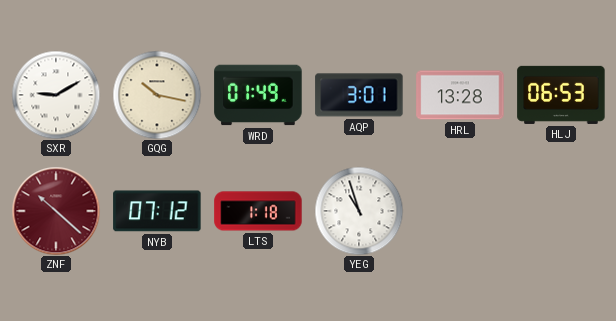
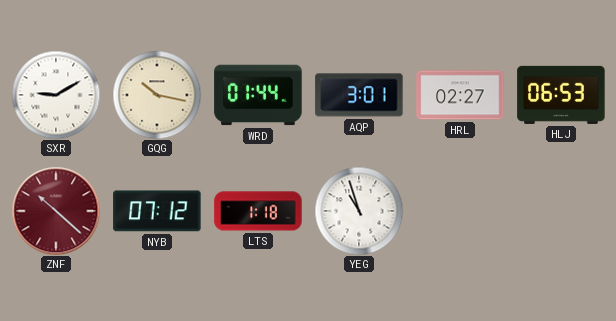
WRD: 01:49 -> 01:44 (258, 95)
HRL: 13:28 -> 02:27 (460, 95)
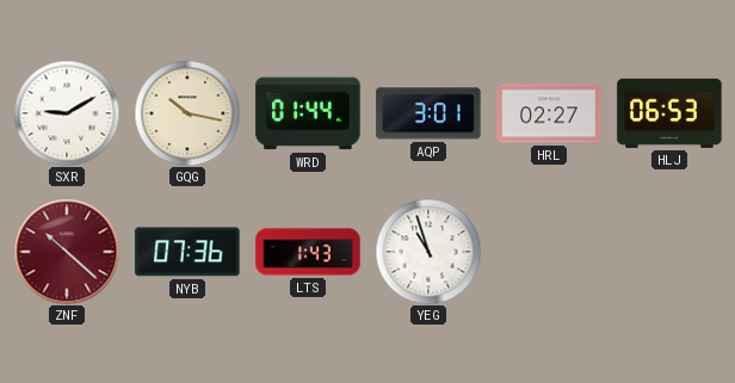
NYB: 07:12 -> 07:36 (187, 252)
LTS: 1:18 -> 1:43 (308, 252)
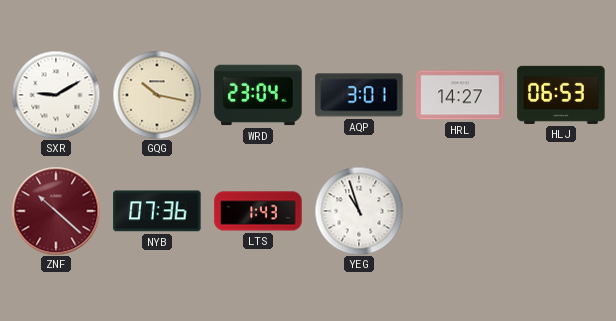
WRD: 01:44 -> 23:04 (258, 95)
HRL: 02:27 -> 14:27 (460, 95)
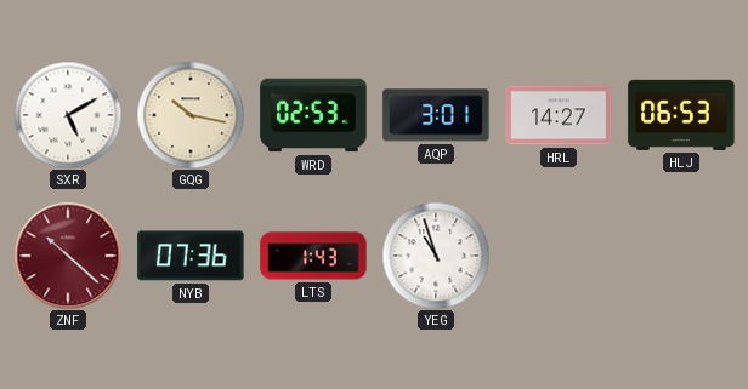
SXR: 9:10 -> 5:10 (68, 115)
WRD: 23:04 -> 02:53 (313, 115)
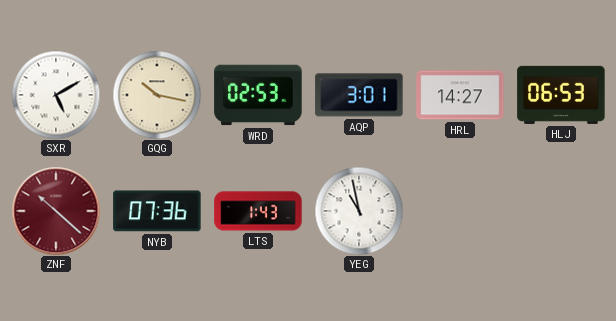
YEG: 10:57 -> 10:58 (359, 211)
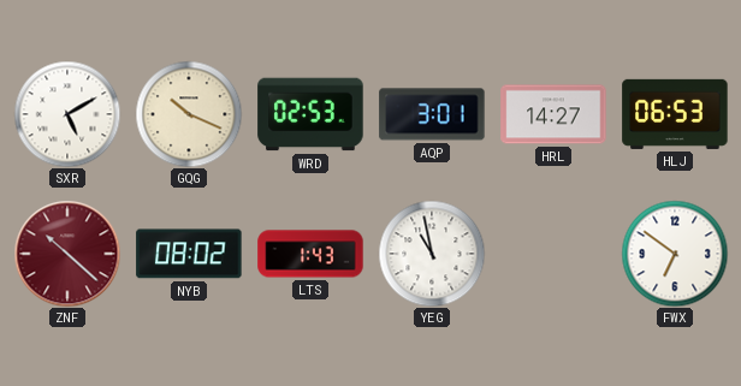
GQG: 10:17 -> 10:19 (189, 114)
NYB: 07:36 -> 08:02 (189, 254)
FWX: none -> 6:51 (675, 254)
